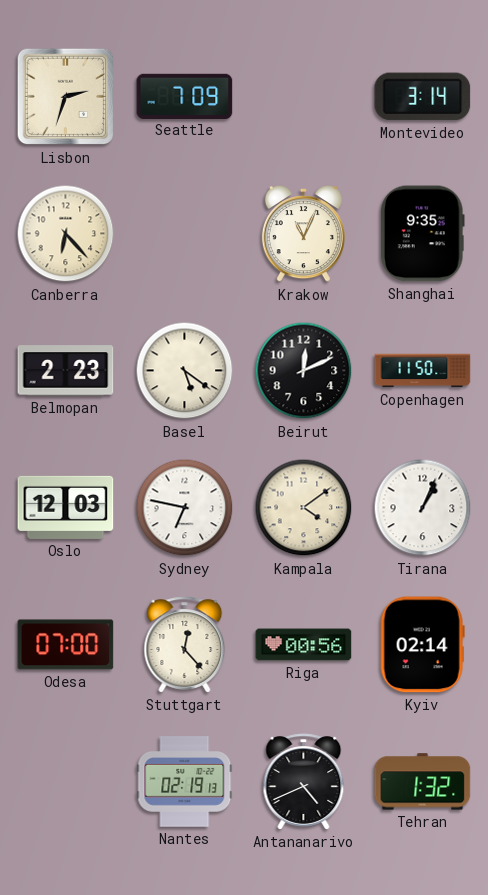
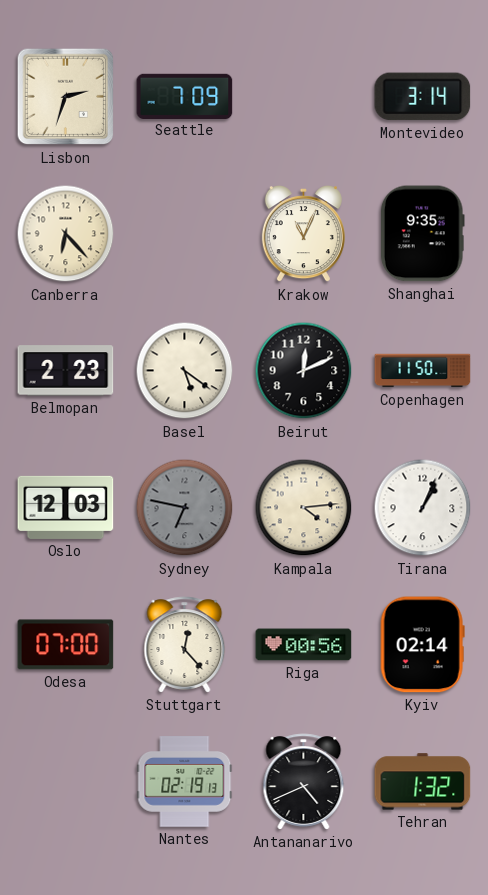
Sydney dial: white -> grey (185, 508)
Kampala: 4:09 -> 4:14 (304, 508)
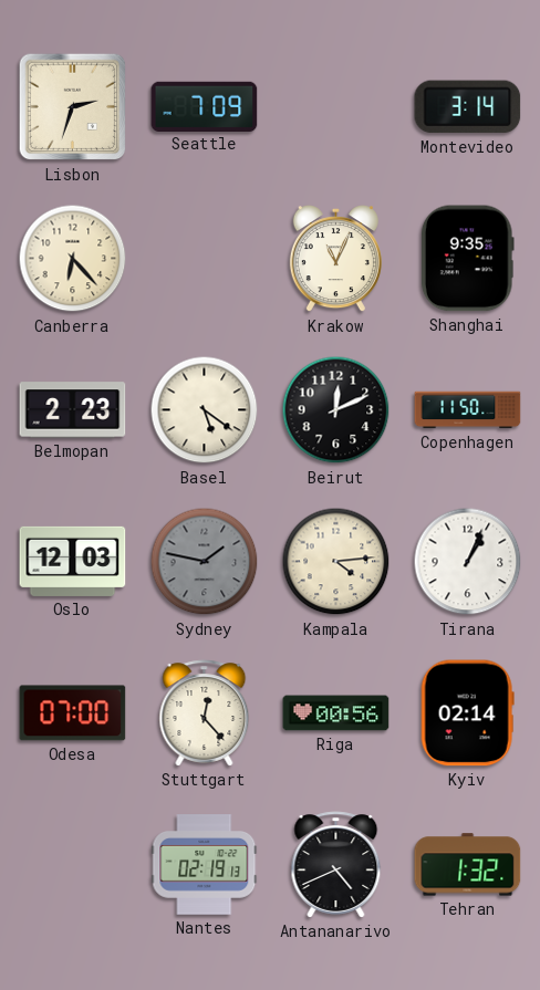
Sydney: 6:47 -> 1:47 (205, 562)
